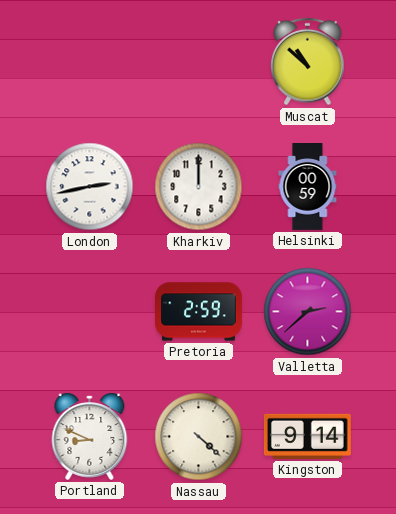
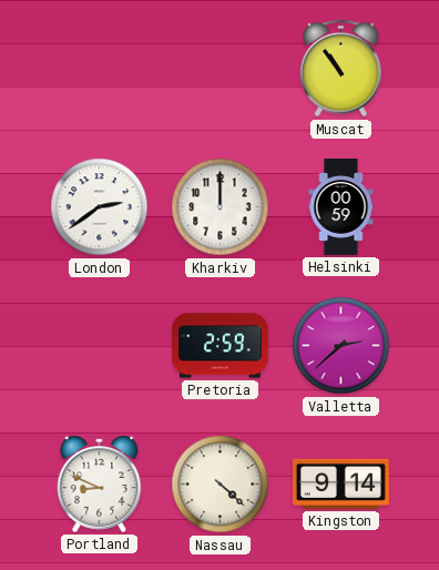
Muscat: 10:52 -> 10:54 (341, 69)
London: 2:43 -> 2:39 (100, 207)
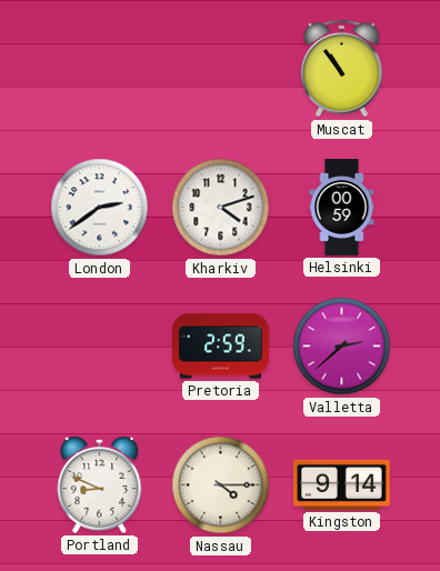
Kharkiv: 12:00 -> 4:12 (221, 208)
Nassau: 4:22 -> 4:15 (221, 485)
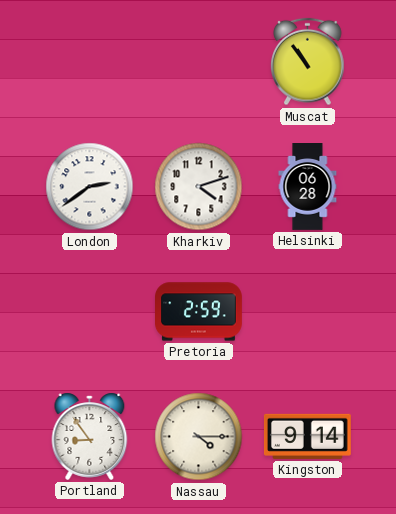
Helsinki: 00:59 -> 06:28 (308, 187)
Valletta: 2:38 -> none (342, 347)
Portland: 8:49 -> 8:54 (90, 436)
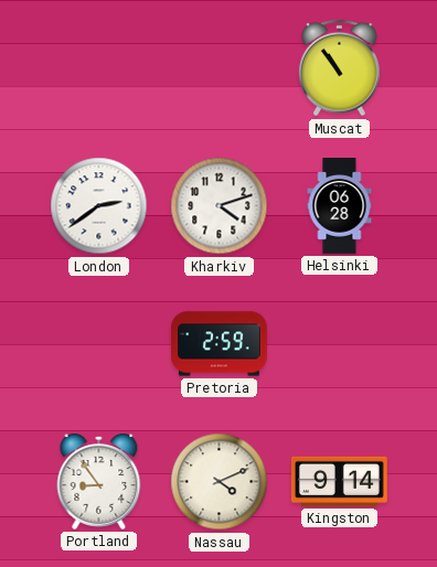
Nassau: 4:15 -> 4:11 (220, 482)
